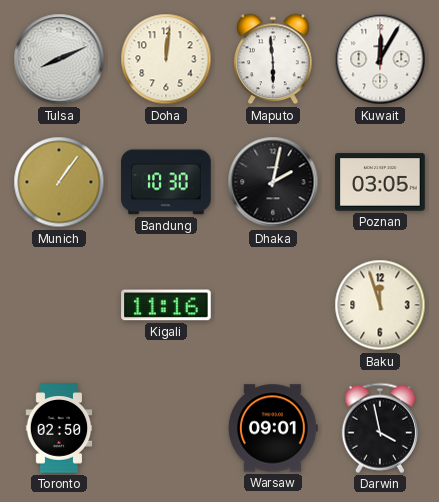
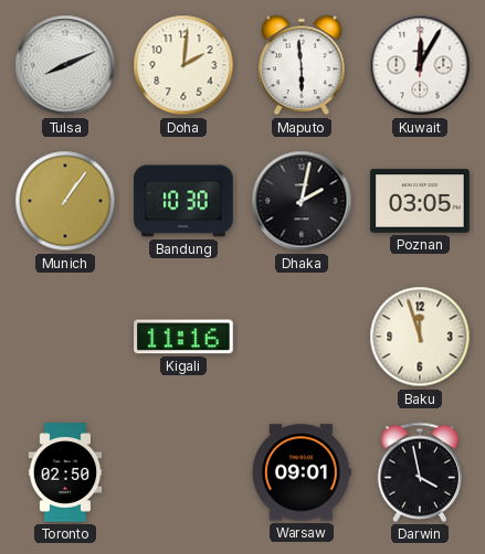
Doha: 12:01 -> 2:01 (183, 65)
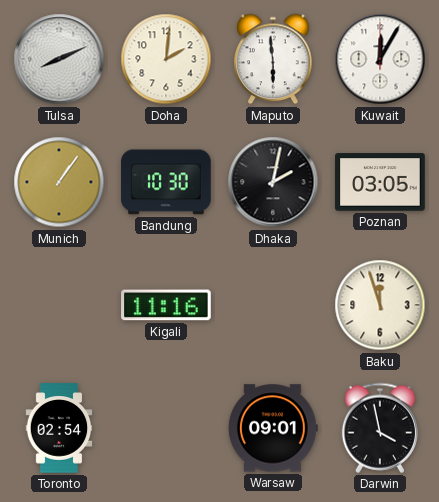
Toronto: 02:50 -> 02:54 (59, 428)
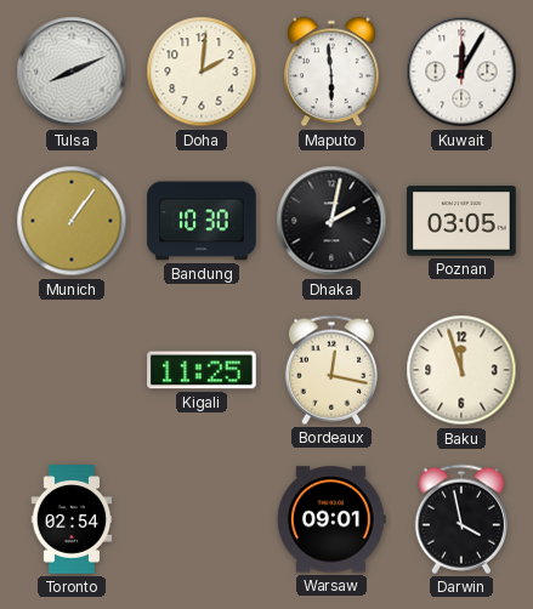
Kigali: 11:16 -> 11:25 (202, 370)
Bordeaux: none -> 12:17 (330, 370)
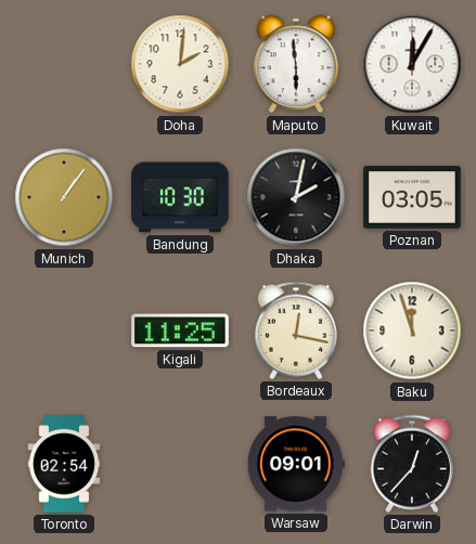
Tulsa: 8:11 -> none (72, 72)
Darwin: 3:58 -> 12:37 (411, 464)
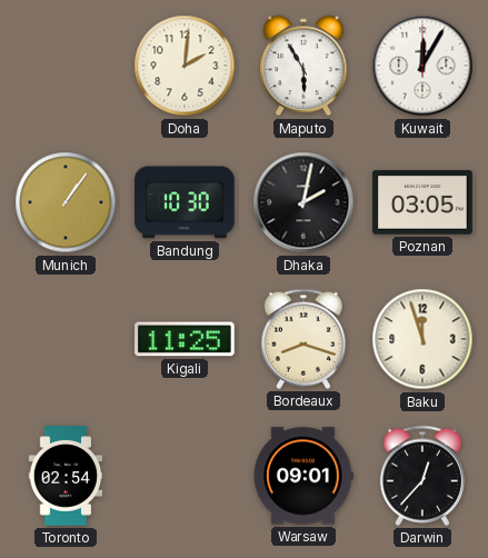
Maputo: 5:59 -> 5:55 (303, 66)
Bordeaux: 12:17 -> 8:18 (302, 339)
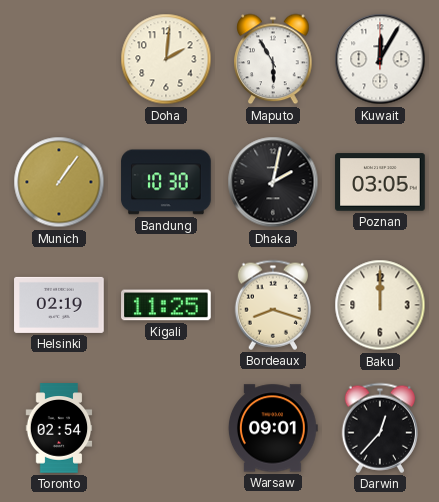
Helsinki: none -> 02:19 (59, 305)
Baku: 11:57 -> 12:00 (380, 305)
